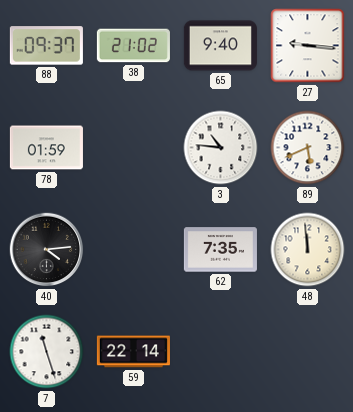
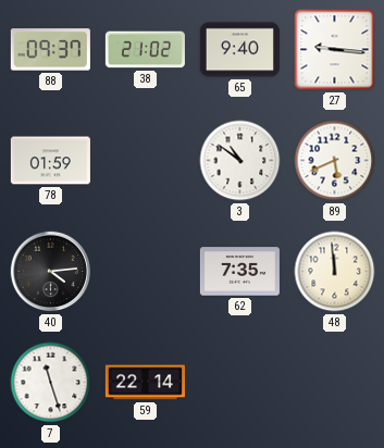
3: 10:46 -> 10:51 (240, 161)
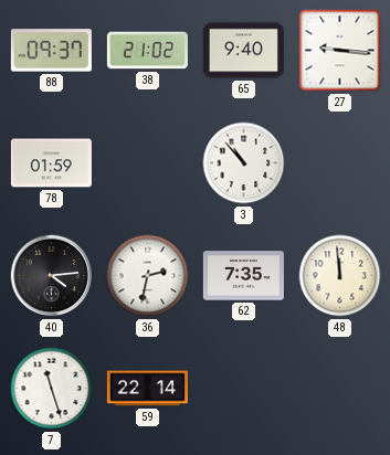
3: 10:51 -> 10:53 (244, 163)
89: 5:41 -> none (335, 161)
36: none -> 2:32 (148, 276)
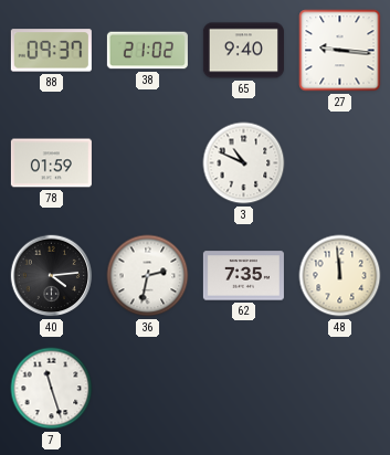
3: 10:53 -> 10:49 (244, 163)
59: 22:14 -> none (147, 389)
